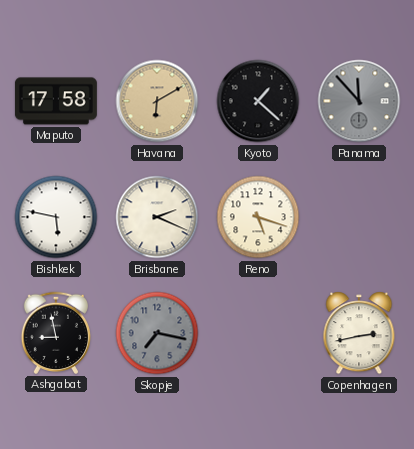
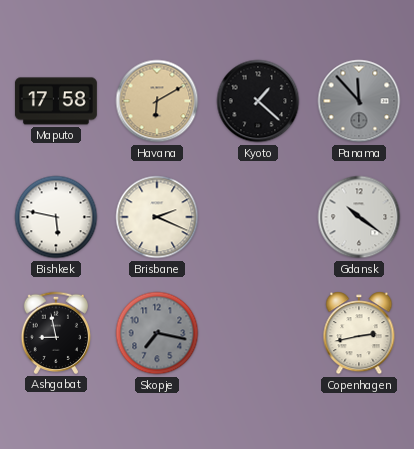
Reno: 5:18 -> none (258, 217)
Gdansk: none -> 10:21 (359, 217)
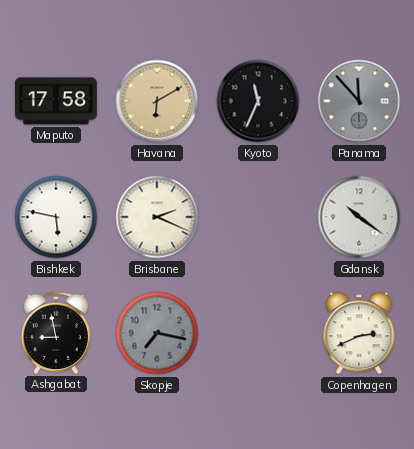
Kyoto: 1:22 -> 11:34 (258, 101)
Copenhagen: 2:43 -> 2:41 (359, 333)
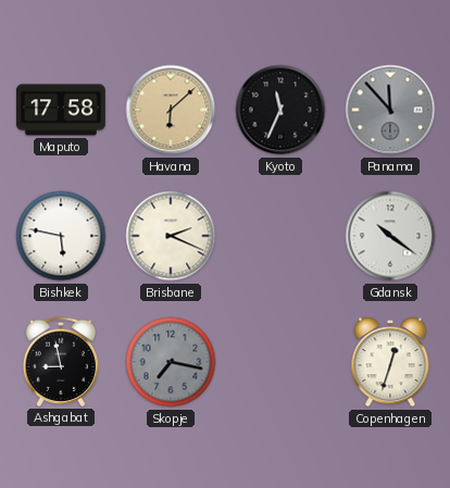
Havana: 6:10 -> 6:08 (171, 110)
Copenhagen: 2:41 -> 12:33 (390, 362)
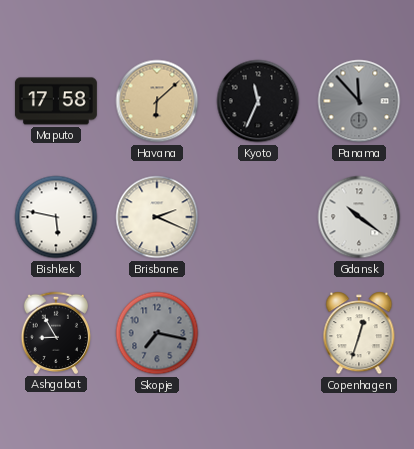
Ashgabat: 8:58 -> 8:55 (55, 333)
